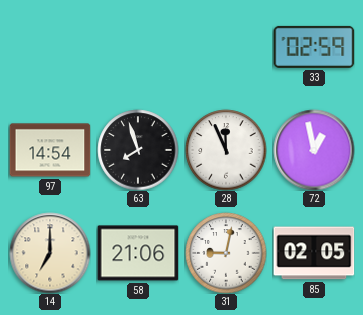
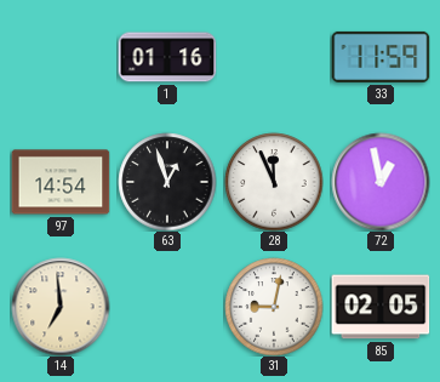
1: none -> 01:16 (167, 57)
33: 02:59 -> 11:59 (381, 57)
63: 7:57 -> 12:57 (167, 182)
14: 7:00 -> 6:59 (61, 307)
58: 21:06 -> none (138, 253)
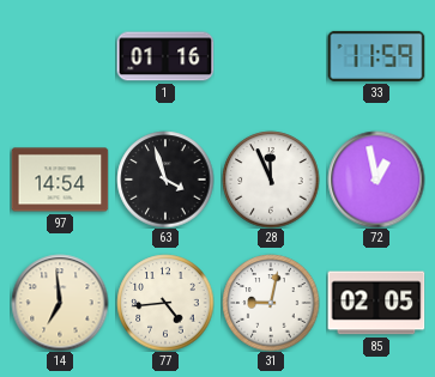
63: 12:57 -> 3:57 (165, 180)
77: none -> 4:44 (165, 303)
